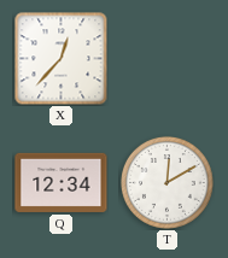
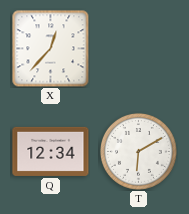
T: 12:10 -> 6:10 (138, 151)
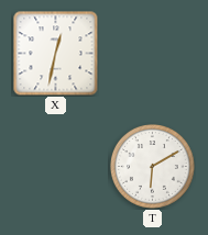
X: 12:37 -> 12:32 (55, 53)
Q: 12:34 -> none (51, 151)
